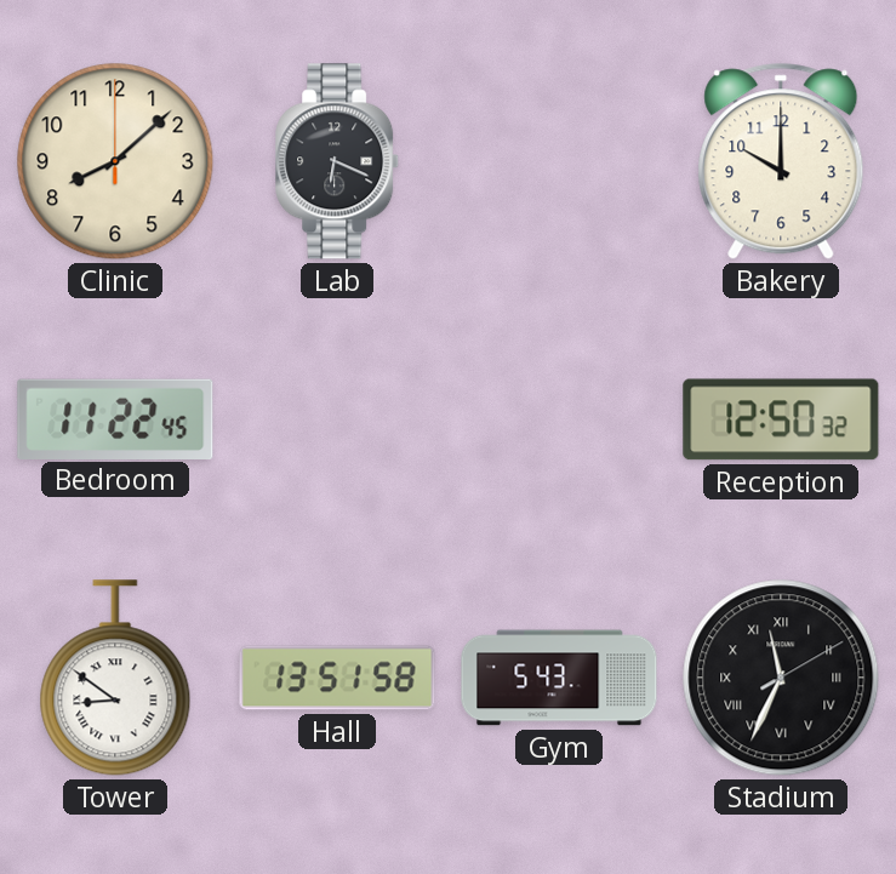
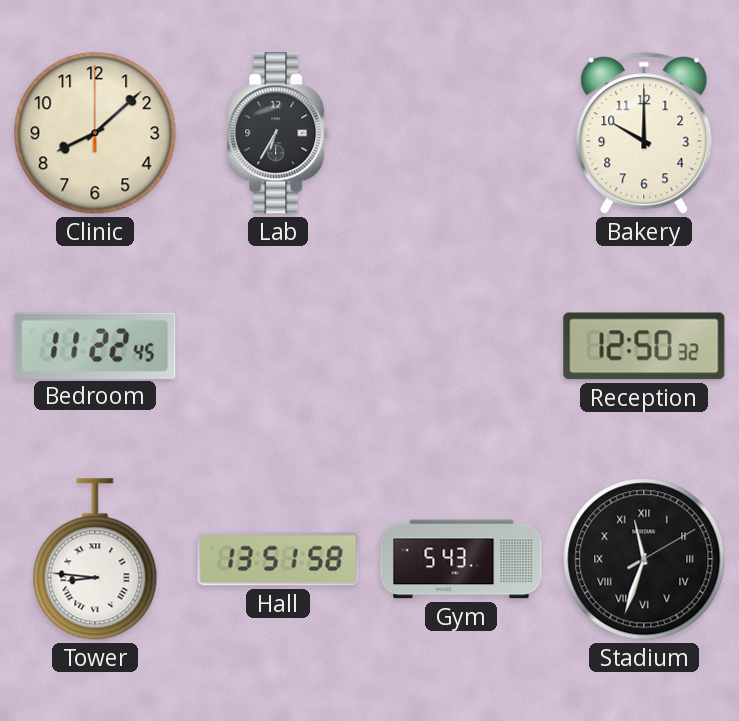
Lab: 6:19 -> 6:35 (279, 133)
Tower: 8:51 -> 8:46 (95, 559)
Stadium: 11:34 -> 11:33 (644, 559)
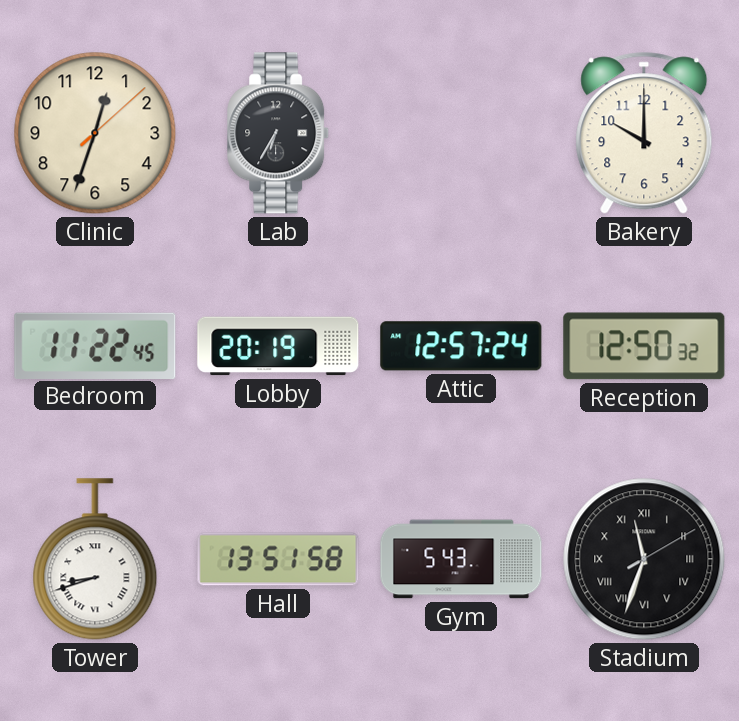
Clinic: 8:08 -> 12:33 (95, 133)
Lobby: none -> 20:19 (278, 346)
Attic: none -> 12:57 (461, 346)
Tower: 8:46 -> 8:42 (95, 559)
